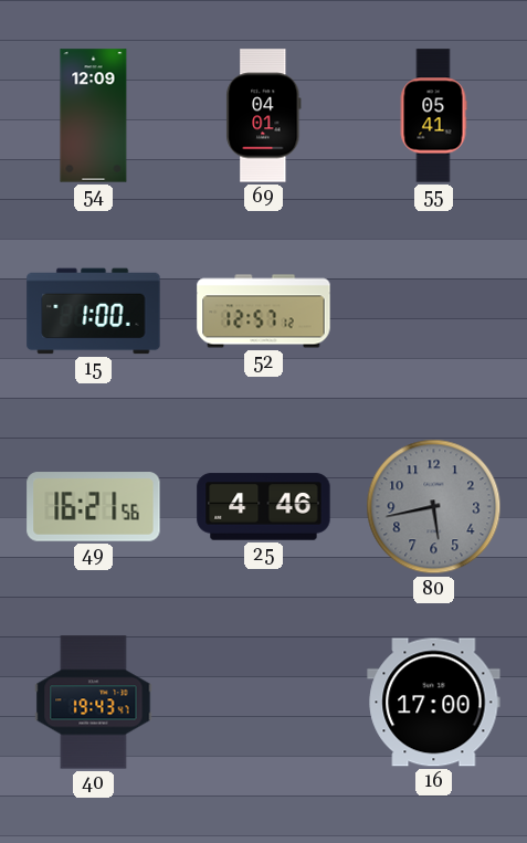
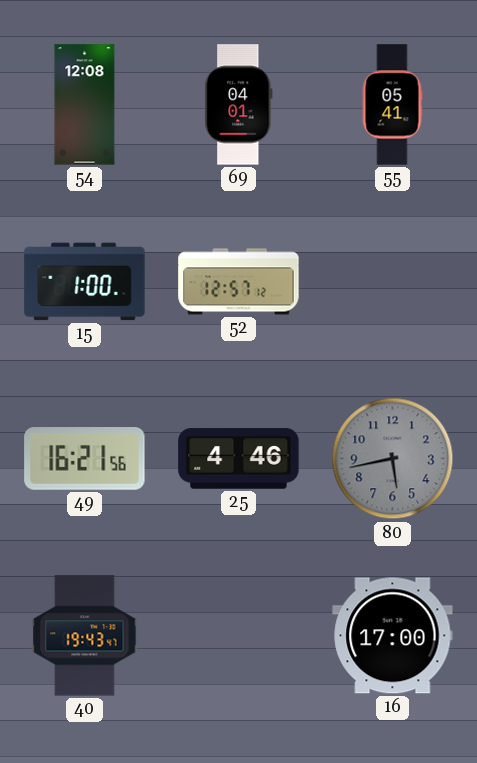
54: 12:09 -> 12:08 (85, 105)
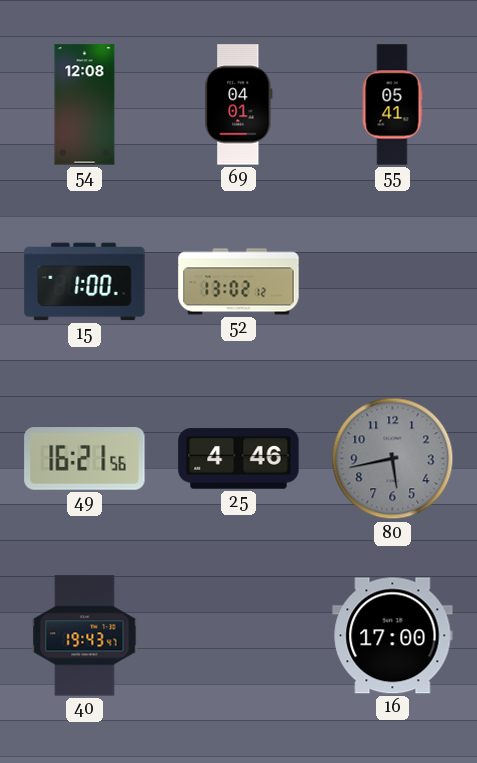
52: 12:57 -> 13:02 (239, 282)
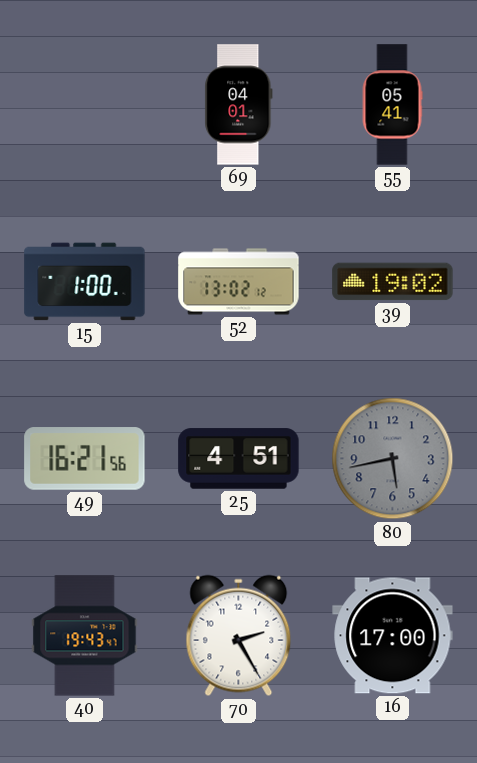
54: 12:08 -> none (85, 105)
39: none -> 19:02 (393, 282)
25: 4:46 -> 4:51 (239, 459)
70: none -> 2:25 (239, 636)
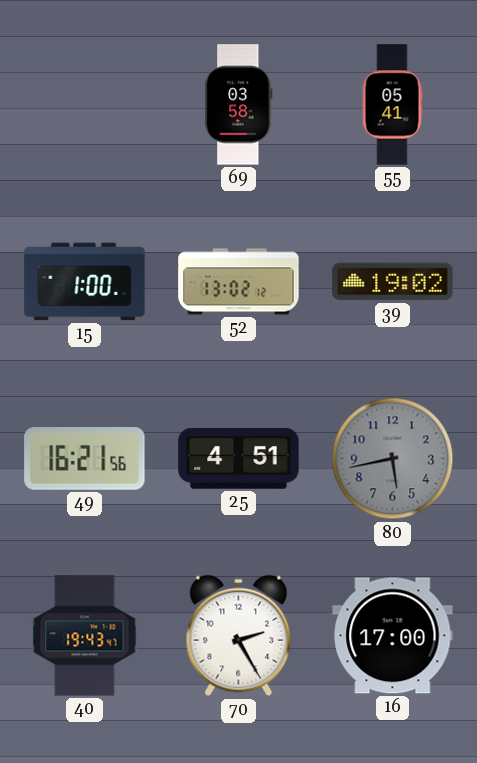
69: 04:01 -> 03:58 (239, 105)
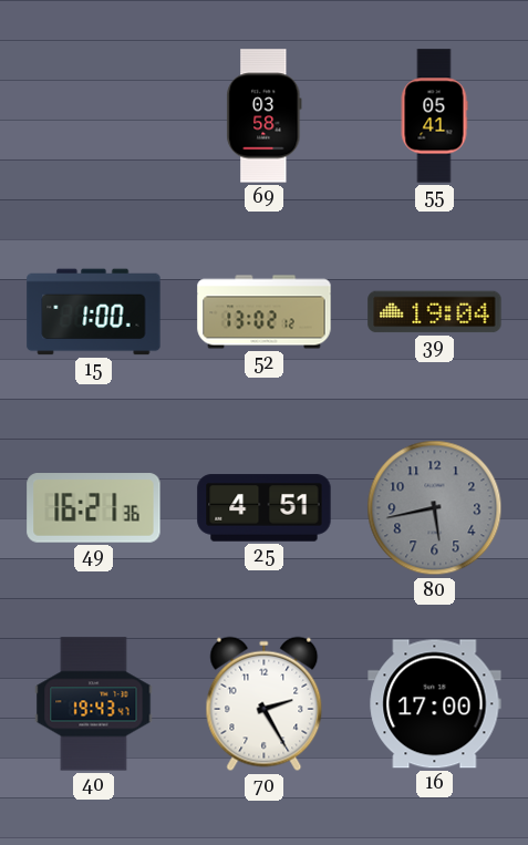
39: 19:02 -> 19:04 (435, 312)
49: 16:21:56 -> 16:21:36 (94, 508)
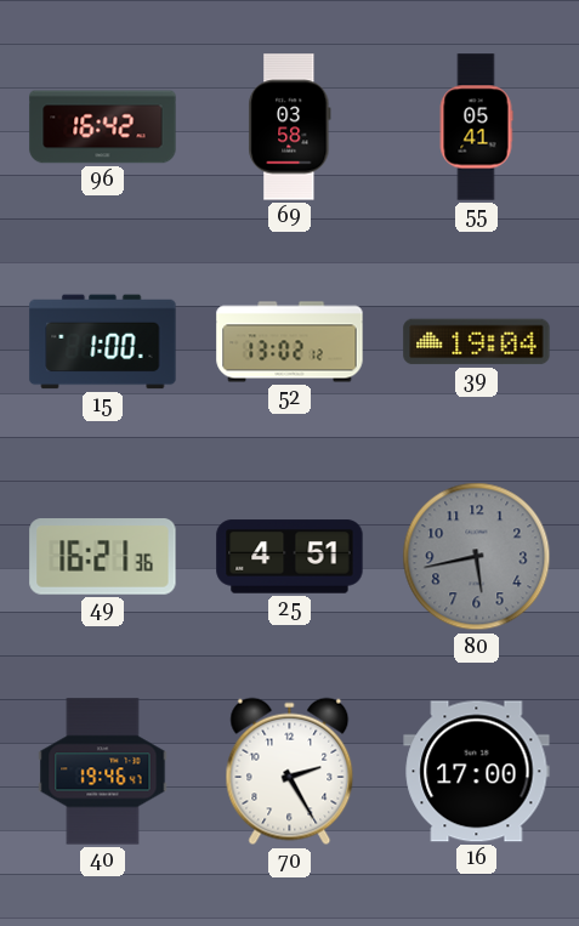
96: none -> 16:42 (103, 127)
40: 19:43 -> 19:46 (103, 772)
